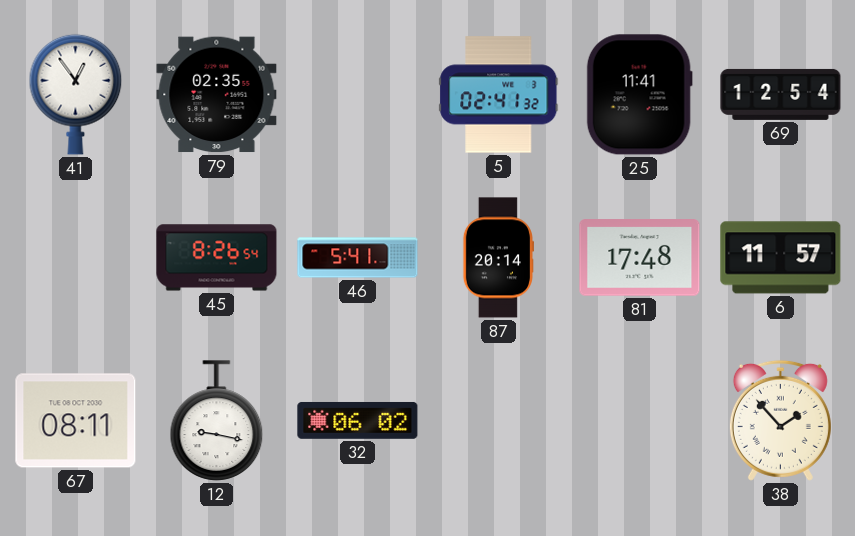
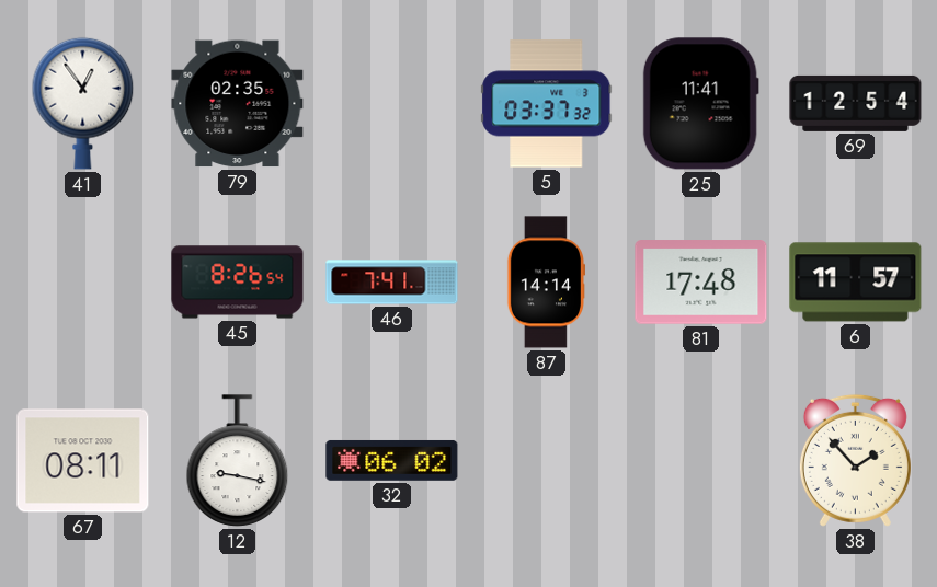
5: 02:41 -> 03:37 (547, 104)
46: 5:41 -> 7:41 (392, 283)
87: 20:14 -> 14:14 (546, 283)
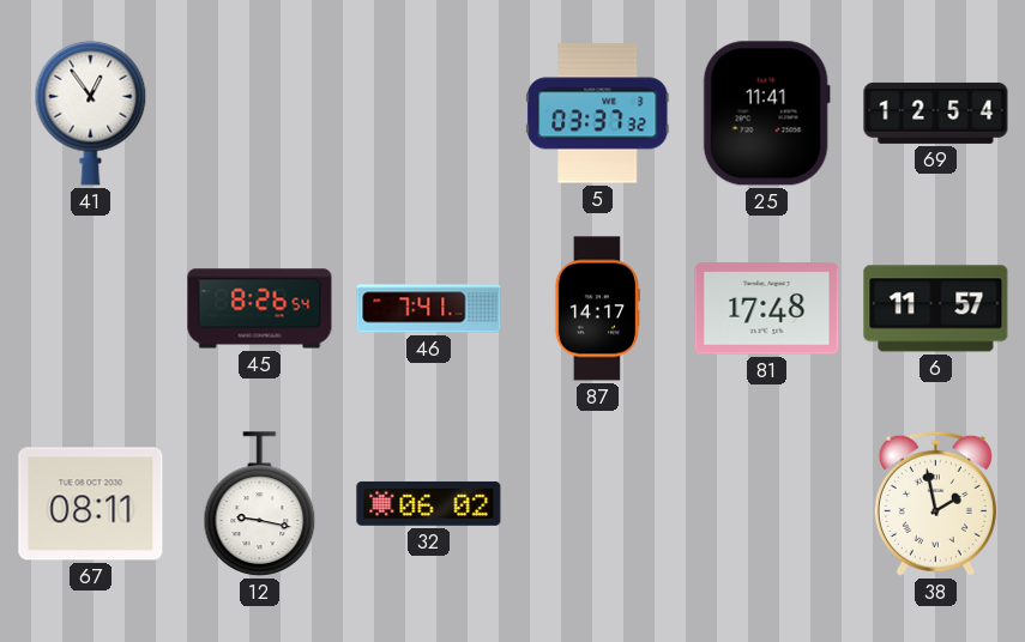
79: 02:35 -> none (238, 104)
87: 14:14 -> 14:17 (597, 309)
38: 1:53 -> 1:58 (935, 503)
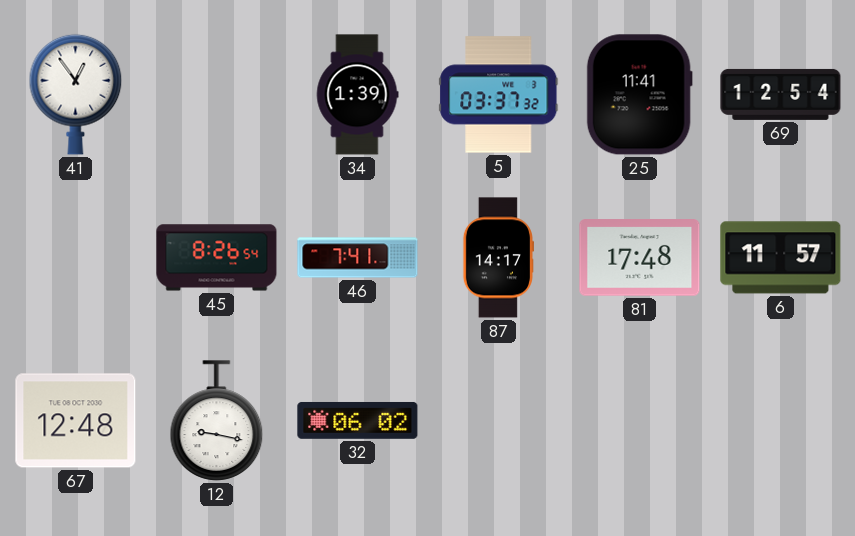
34: none -> 1:39 (357, 95)
67: 08:11 -> 12:48 (76, 421)
38: 1:58 -> none (935, 503)
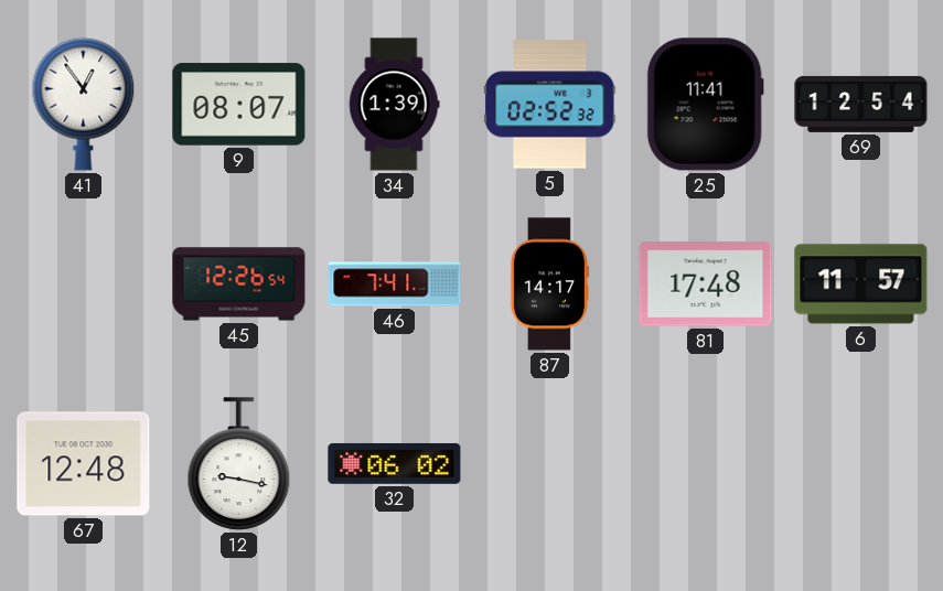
9: none -> 08:07 (239, 105)
5: 03:37 -> 02:52 (550, 105)
45: 8:26 -> 12:26 (239, 284)
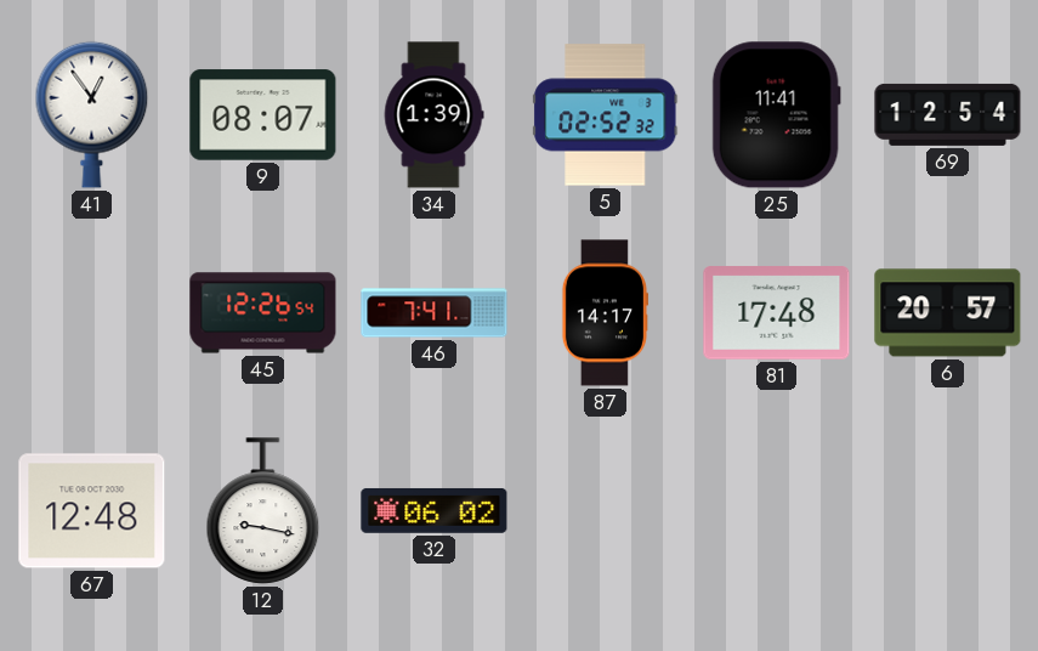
6: 11:57 -> 20:57 (948, 313)
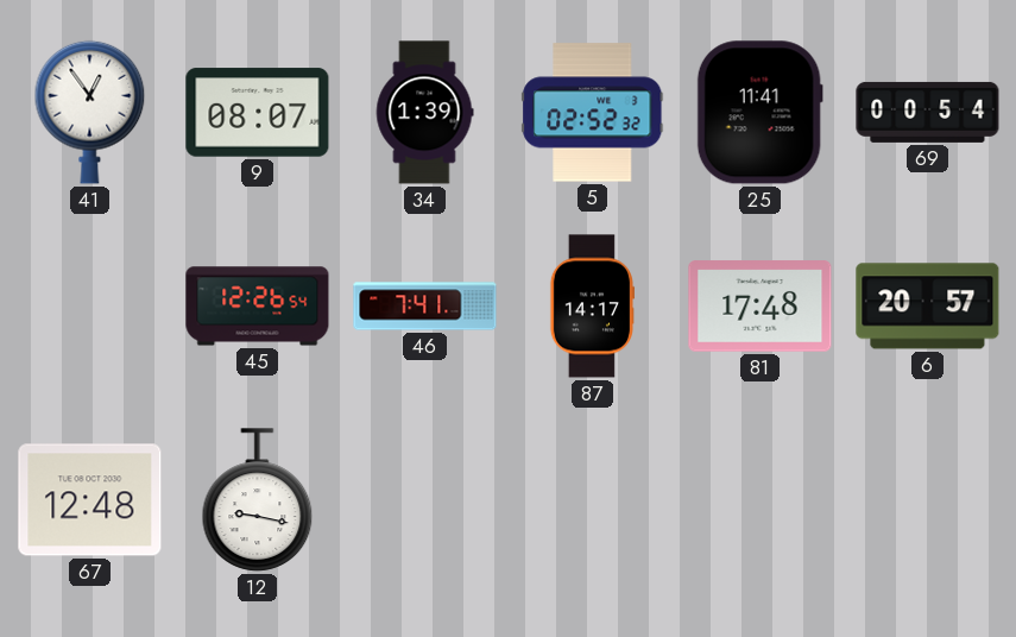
69: 12:54 -> 00:54 (928, 112)
32: 06:02 -> none (435, 510)
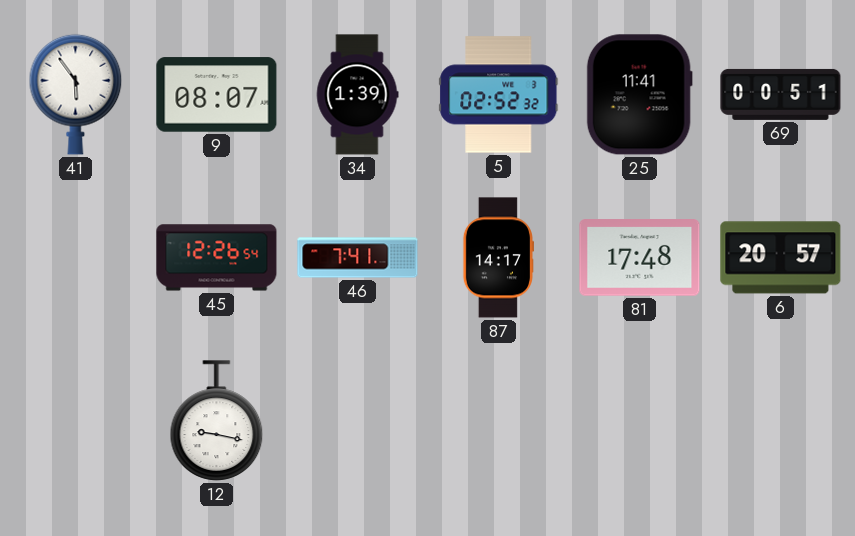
41: 12:54 -> 5:54 (76, 94)
69: 00:54 -> 00:51 (781, 94)
67: 12:48 -> none (90, 500)
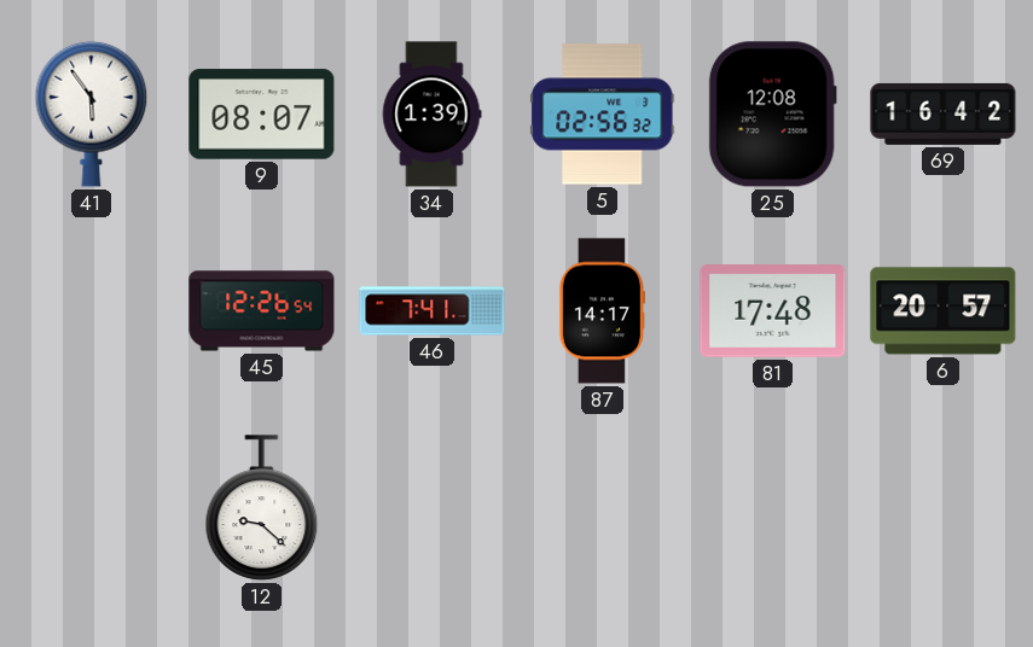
5: 02:52 -> 02:56 (603, 115)
25: 11:41 -> 12:08 (772, 115)
69: 00:51 -> 16:42 (944, 113)
12: 9:17 -> 9:22 (262, 508)
